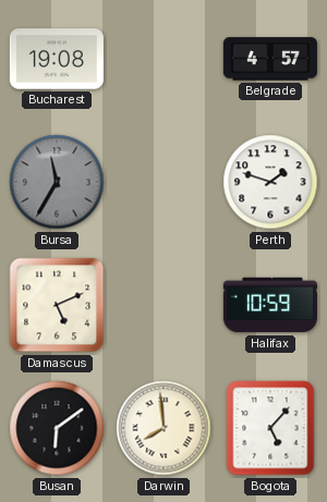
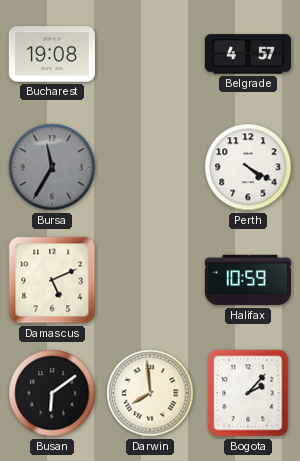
Perth: 1:48 -> 4:20 (248, 167)
Bogota: 5:07 -> 2:07 (248, 393)
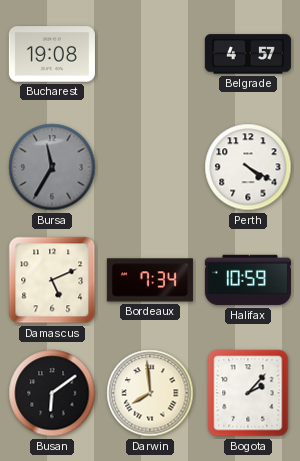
Bordeaux: none -> 7:34 (150, 280)
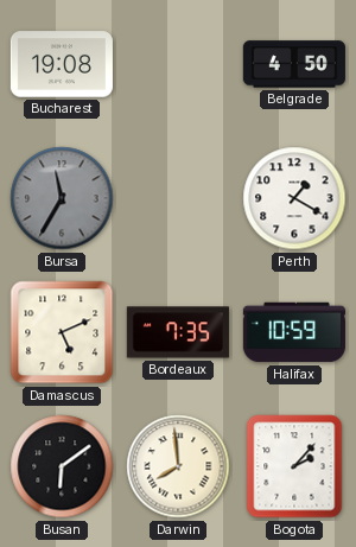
Belgrade: 4:57 -> 4:50 (294, 64)
Perth: 4:20 -> 1:20 (294, 198)
Bordeaux: 7:34 -> 7:35 (178, 332)
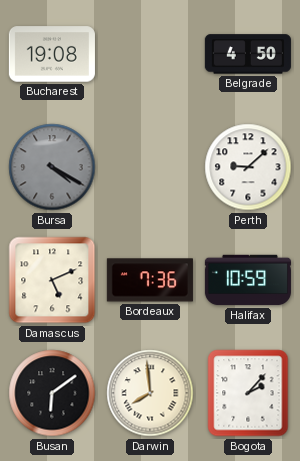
Bursa: 11:35 -> 4:20 (52, 167)
Perth: 1:20 -> 9:08 (248, 167)
Bordeaux: 7:35 -> 7:36 (150, 280)
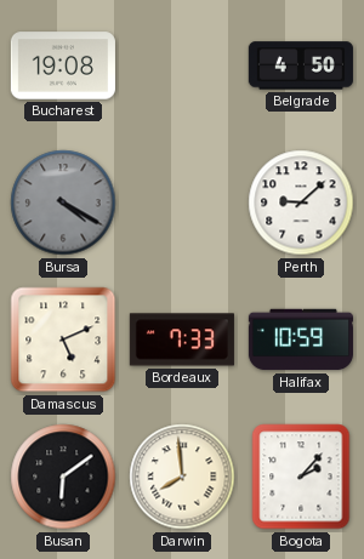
Bordeaux: 7:36 -> 7:33 (182, 340)
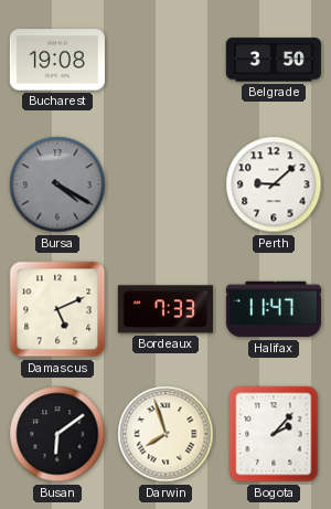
Belgrade: 4:50 -> 3:50 (274, 60)
Halifax: 10:59 -> 11:47 (274, 309)
Darwin: 7:59 -> 7:57 (165, 434)
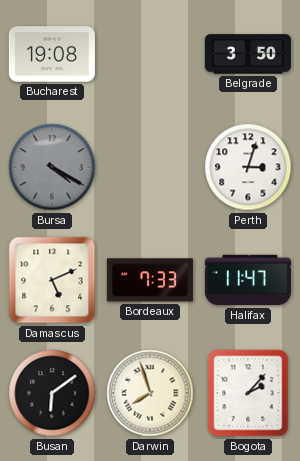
Perth: 9:08 -> 3:03 (248, 167)
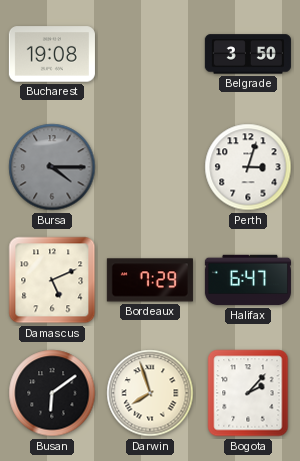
Bursa: 4:20 -> 4:15 (52, 167)
Bordeaux: 7:33 -> 7:29 (150, 280)
Halifax: 11:47 -> 6:47 (248, 280)
